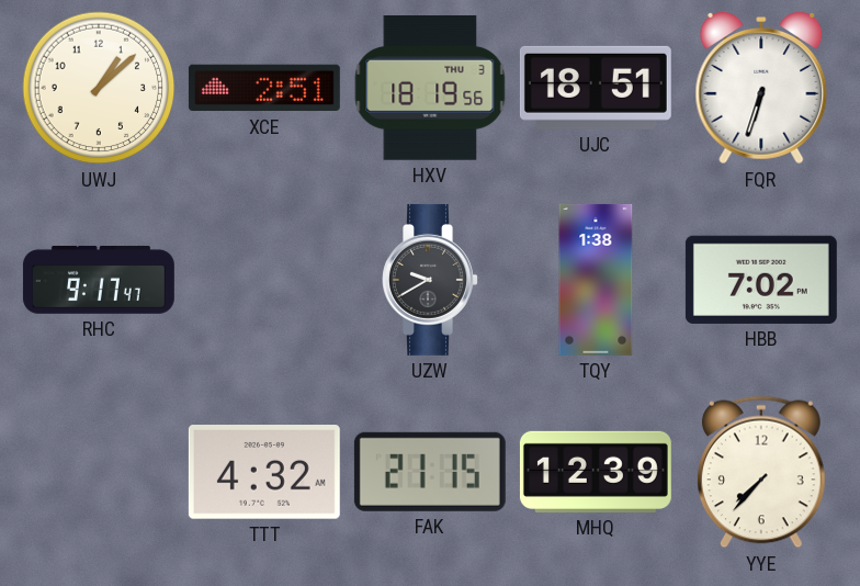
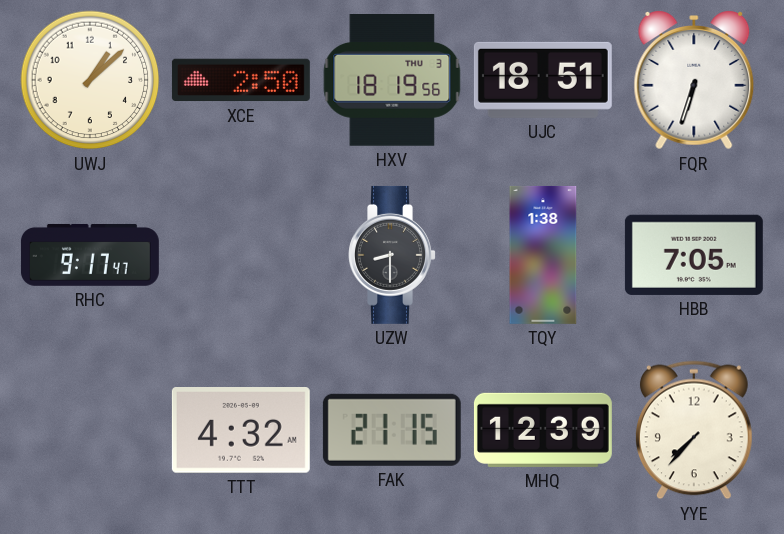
XCE: 2:51 -> 2:50 (241, 80)
UZW: 9:40 -> 8:30 (392, 255)
HBB: 7:02 -> 7:05 (694, 255)
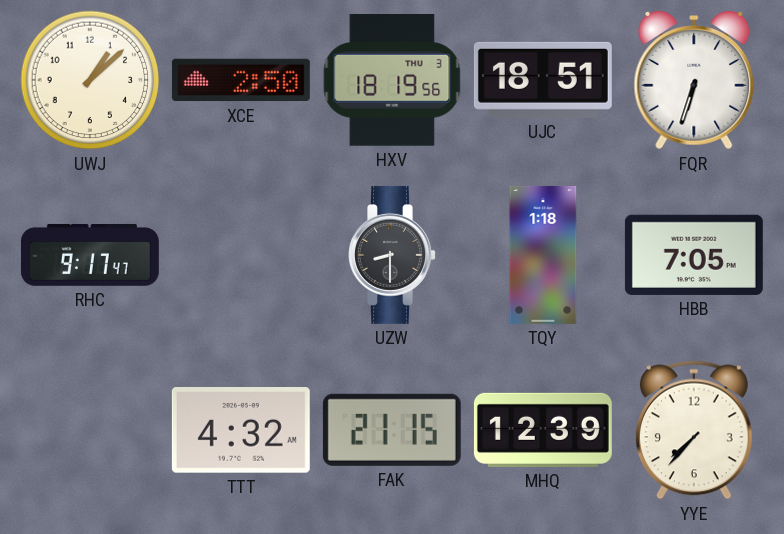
TQY: 1:38 -> 1:18 (543, 255)
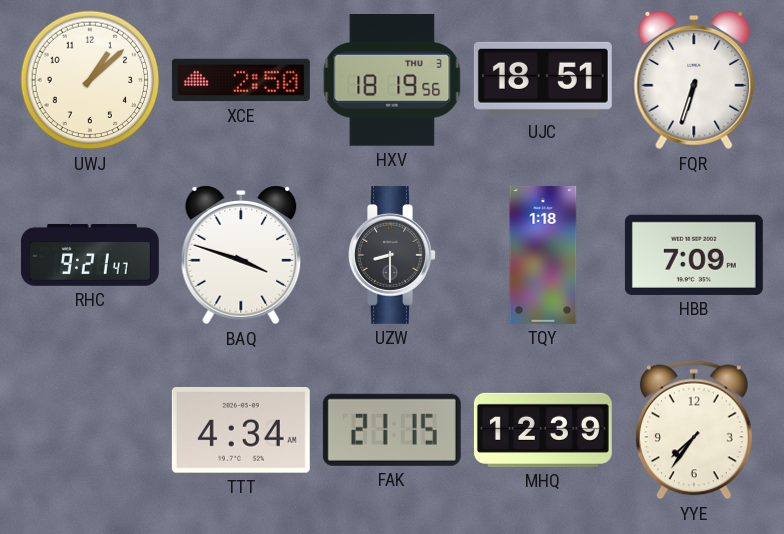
RHC: 9:17 -> 9:21 (90, 255)
BAQ: none -> 3:48 (241, 255)
HBB: 7:05 -> 7:09 (694, 255)
TTT: 4:32 -> 4:34 (241, 431)
YYE: 7:37 -> 7:36 (694, 430)
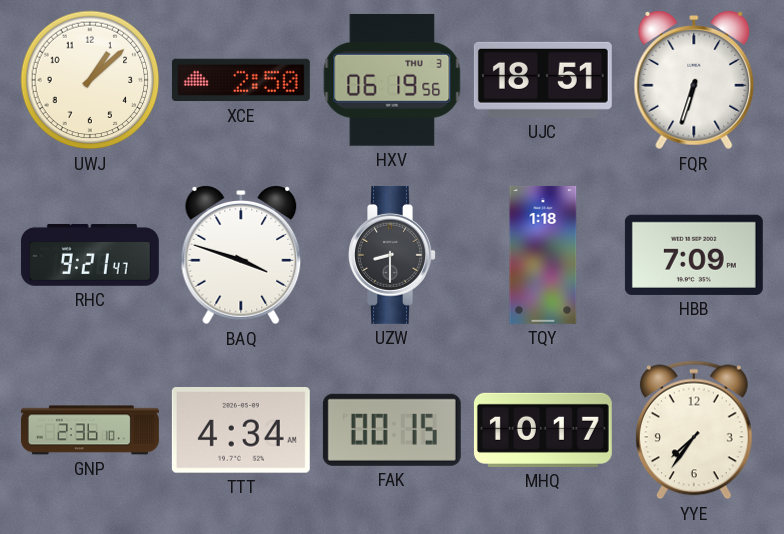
HXV: 18:19 -> 06:19 (392, 81)
GNP: none -> 2:36 (90, 430)
FAK: 21:15 -> 00:15 (392, 430)
MHQ: 12:39 -> 10:17 (543, 430)
